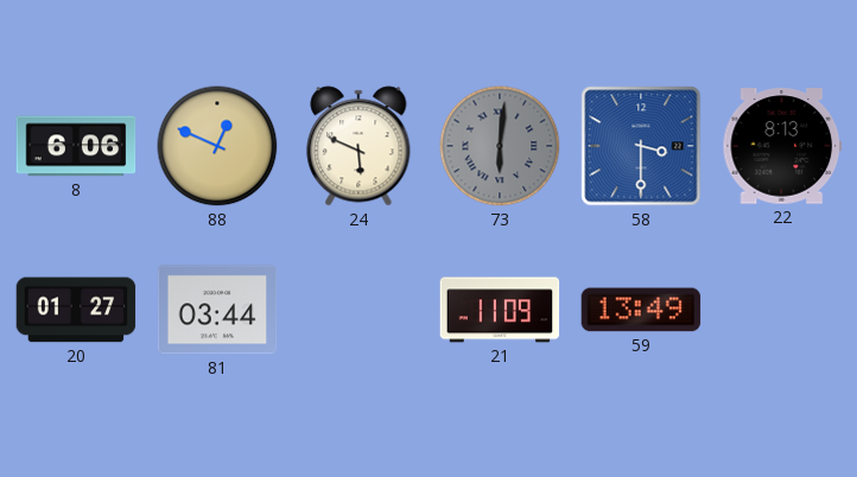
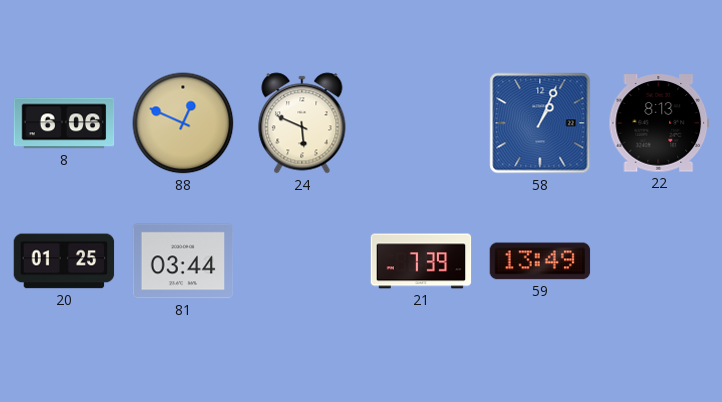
73: 6:01 -> none (500, 146)
58: 3:30 -> 1:04 (540, 123)
20: 01:27 -> 01:25 (64, 261)
21: 11:09 -> 7:39 (421, 261)
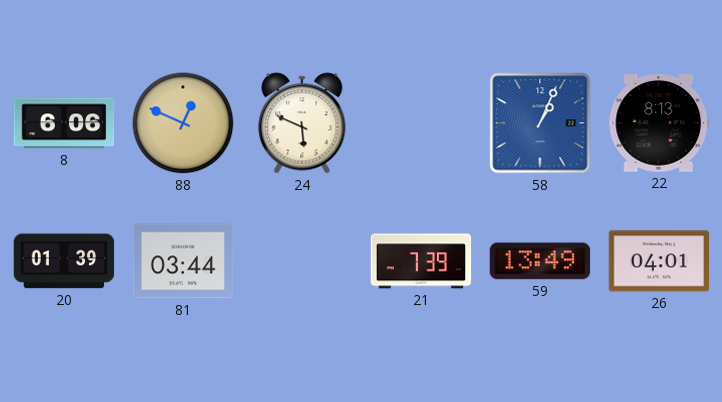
20: 01:25 -> 01:39 (64, 261)
26: none -> 04:01 (659, 261)
